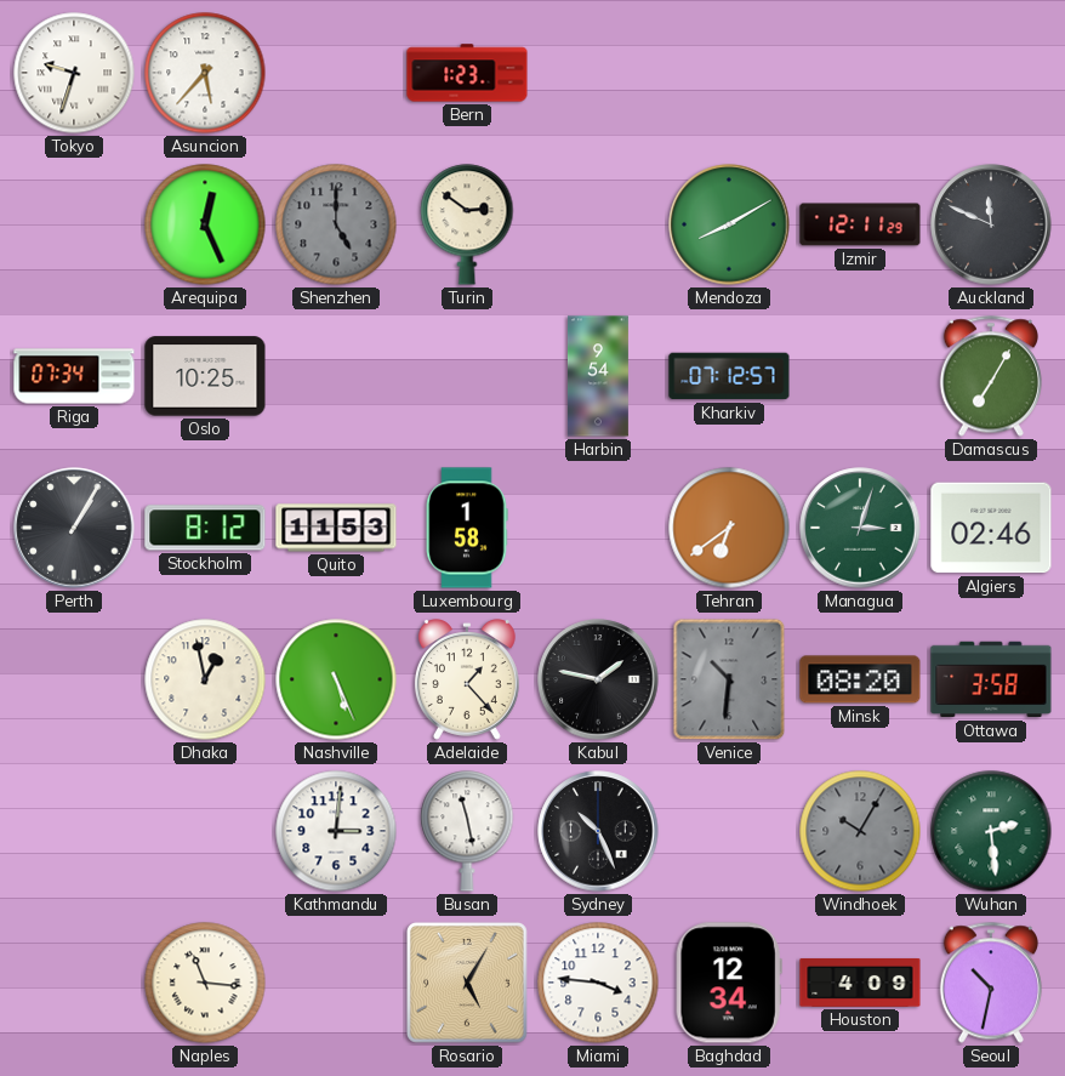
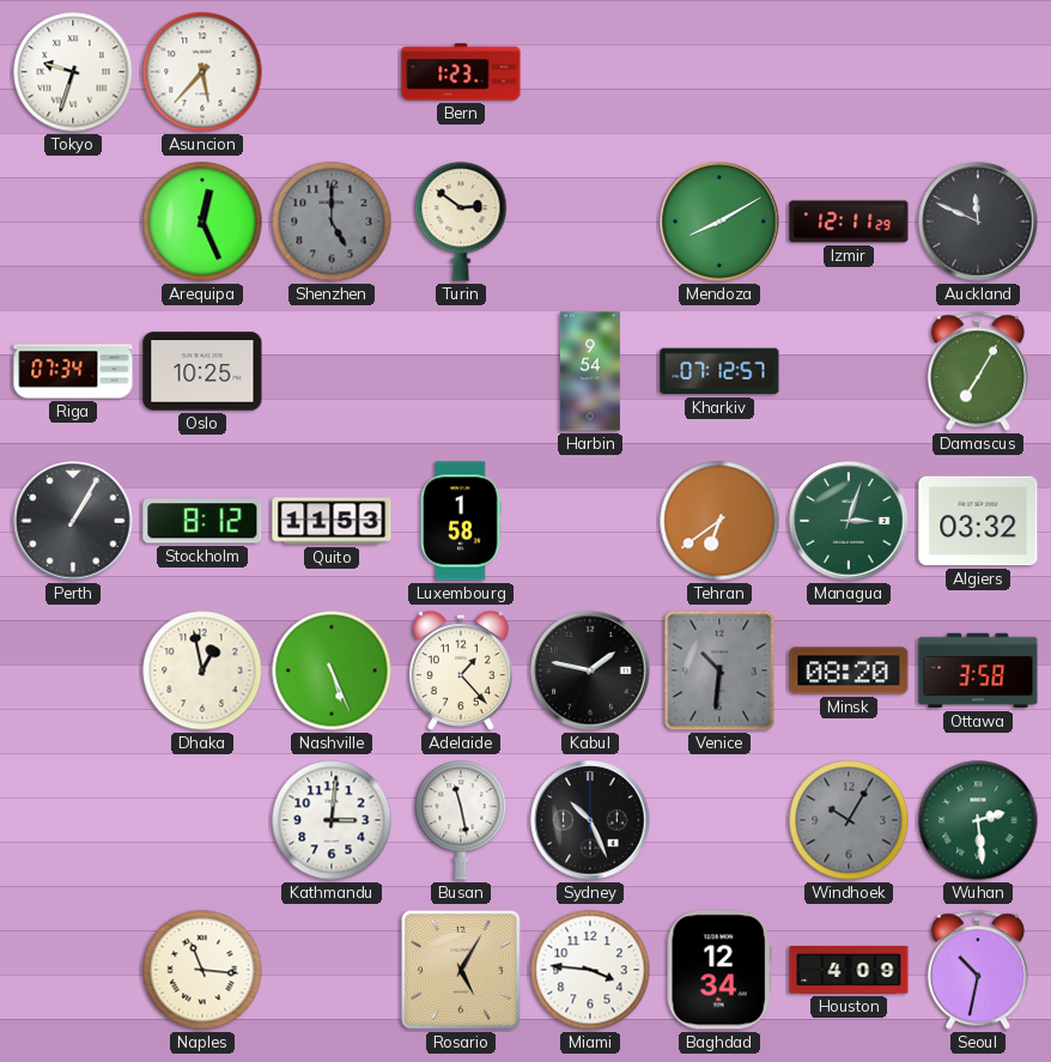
Algiers: 02:46 -> 03:32 (978, 521)
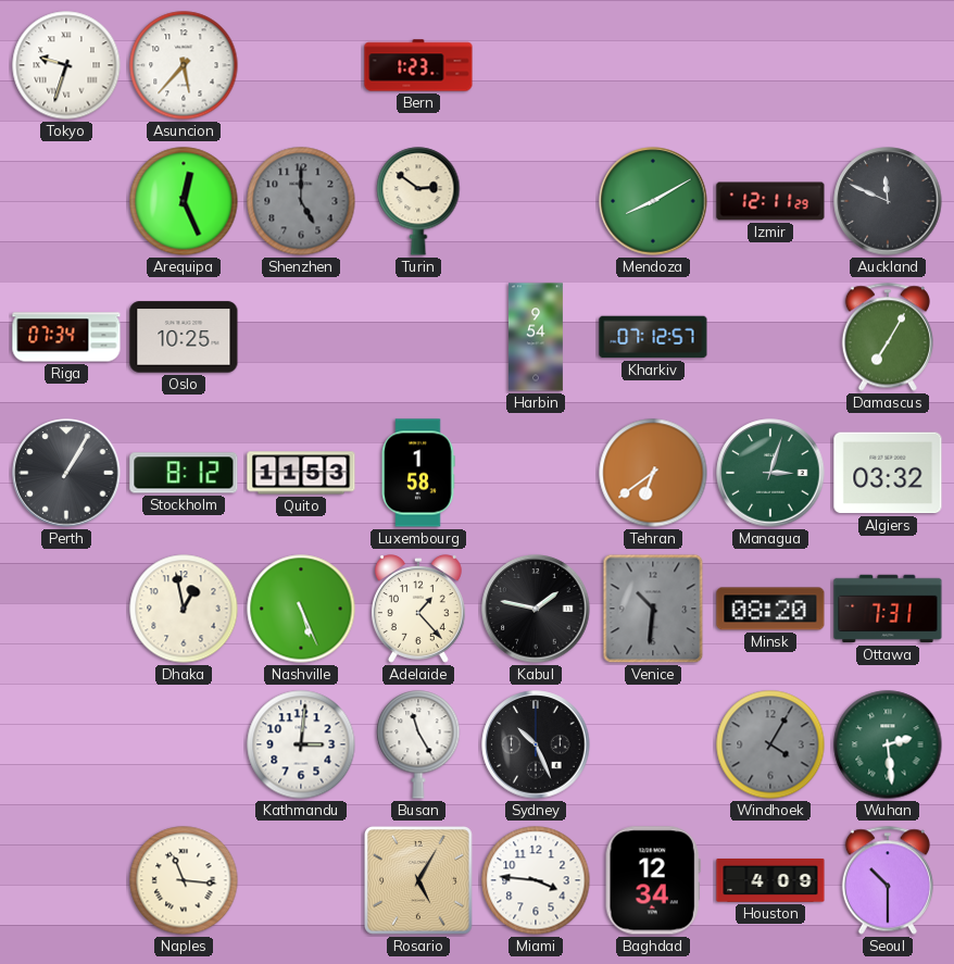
Ottawa: 3:58 -> 7:31 (888, 609)
Busan: 11:28 -> 11:25 (418, 744)
Windhoek: 10:05 -> 4:05 (770, 744)
Seoul: 10:32 -> 10:30 (888, 880)
